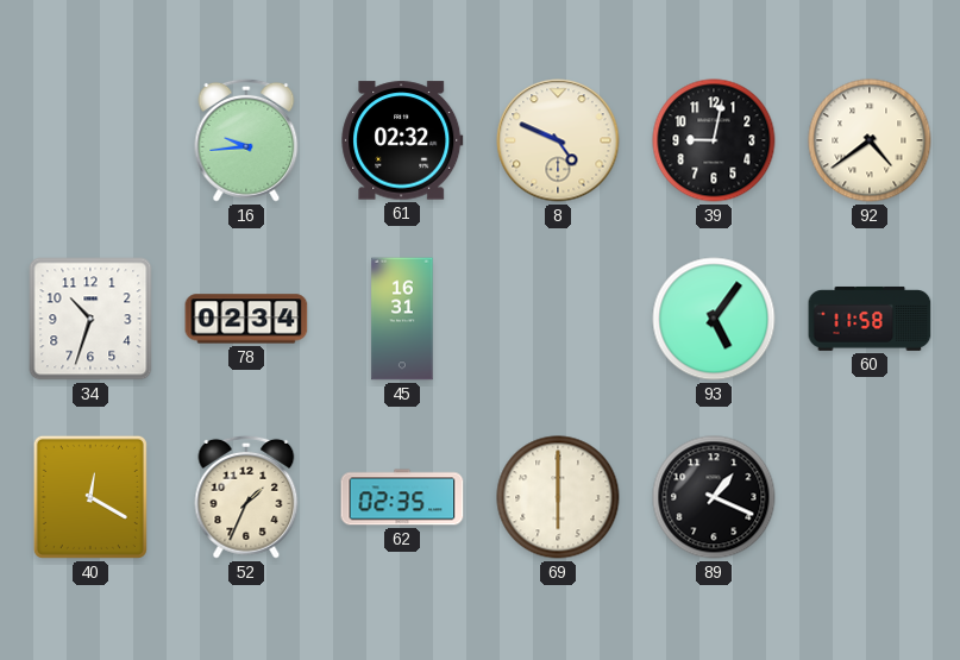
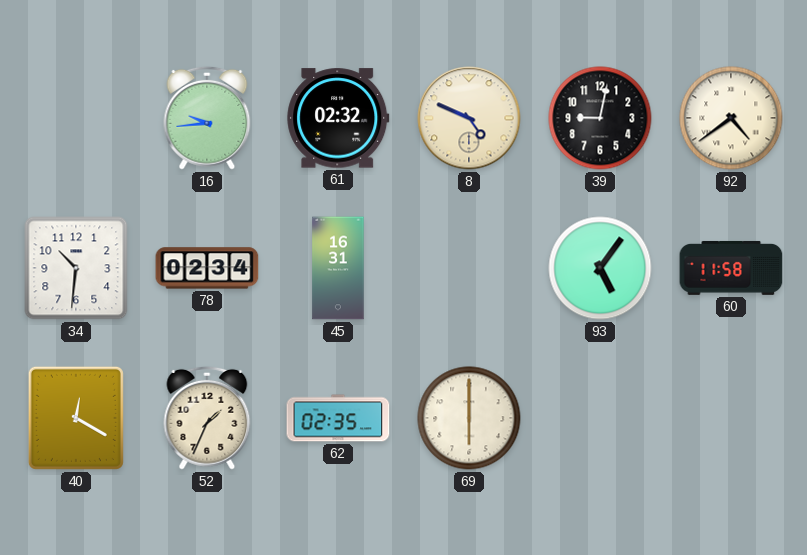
34: 10:33 -> 10:31 (76, 268)
89: 1:19 -> none (714, 497)
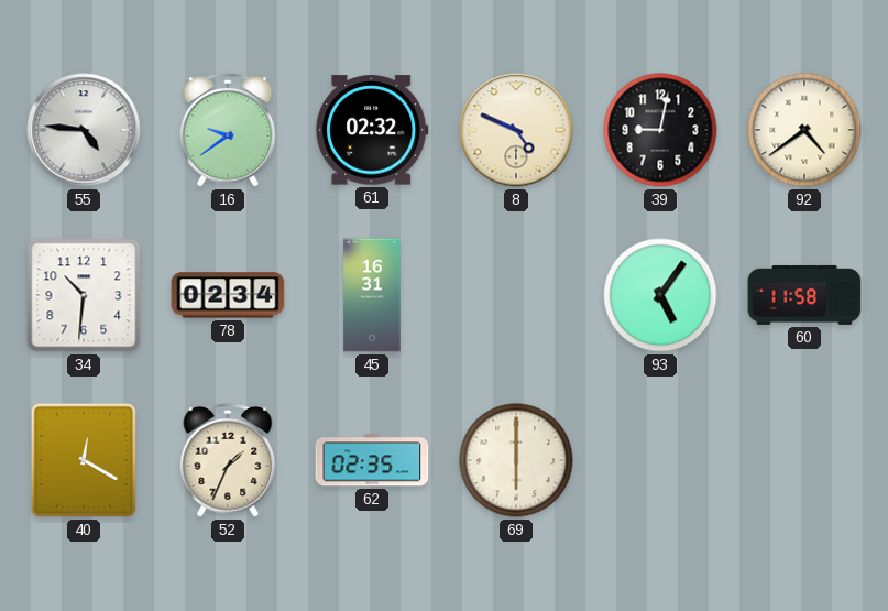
55: none -> 4:46 (84, 130)
16: 9:44 -> 9:39 (228, 130)
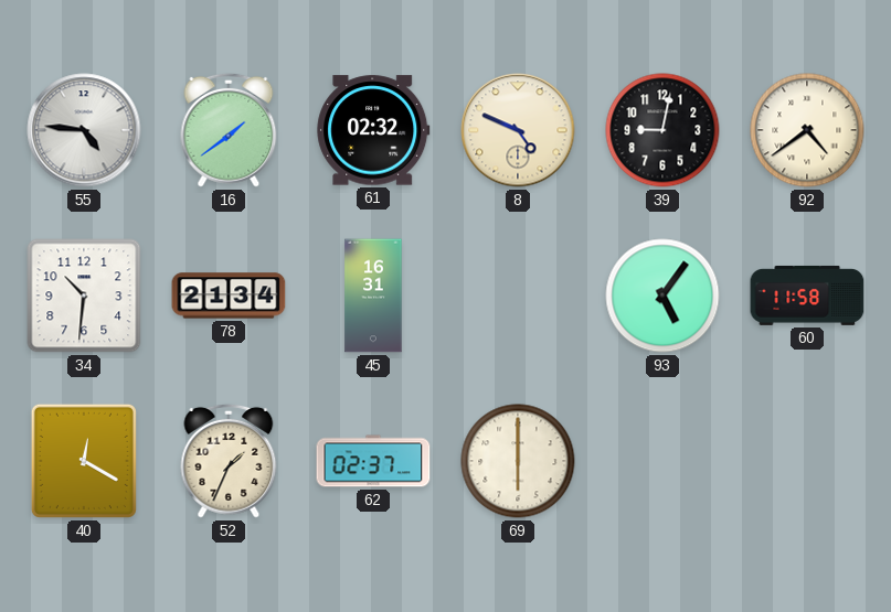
16: 9:39 -> 1:39 (229, 130)
78: 02:34 -> 21:34 (229, 296)
62: 02:35 -> 02:37 (373, 461)
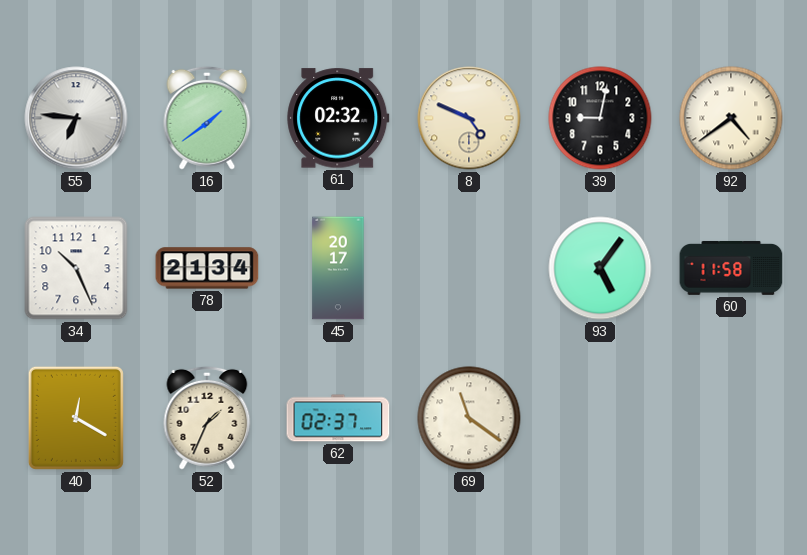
55: 4:46 -> 6:46 (76, 118)
34: 10:31 -> 10:26 (76, 268)
45: 16:31 -> 20:17 (338, 268)
69: 6:00 -> 11:21 (469, 418)
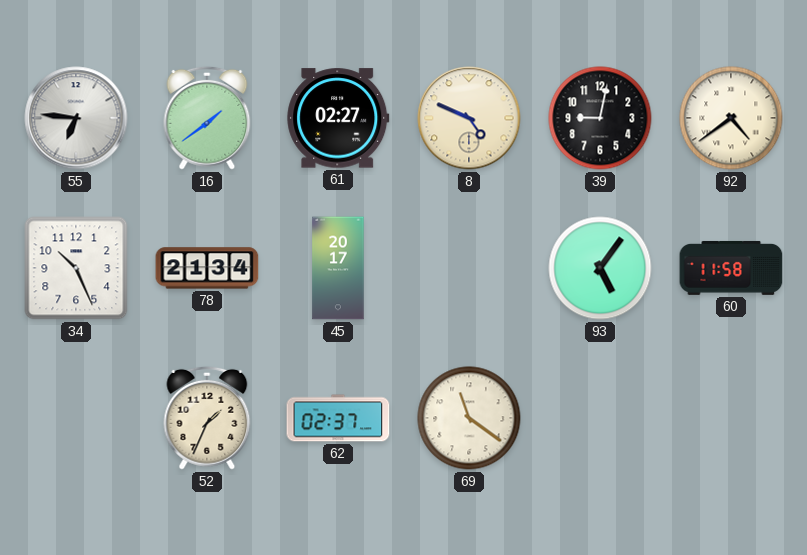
61: 02:32 -> 02:27 (338, 118)
40: 12:20 -> none (76, 418)
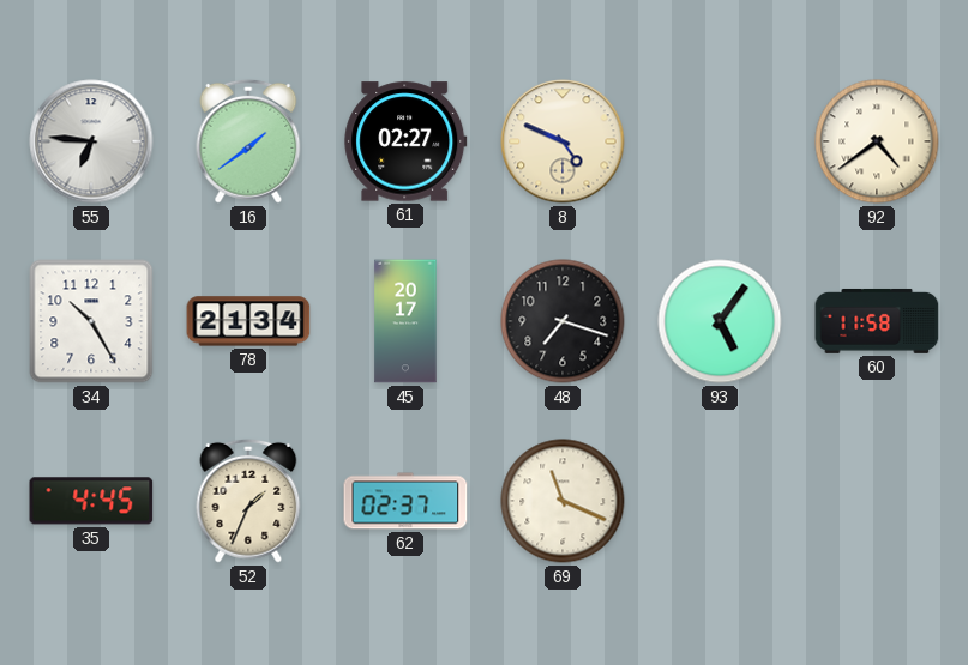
39: 9:02 -> none (600, 118)
34: 10:26 -> 10:25 (91, 321)
48: none -> 7:18 (563, 321)
35: none -> 4:45 (91, 501)
69: 11:21 -> 11:19 (563, 501)
